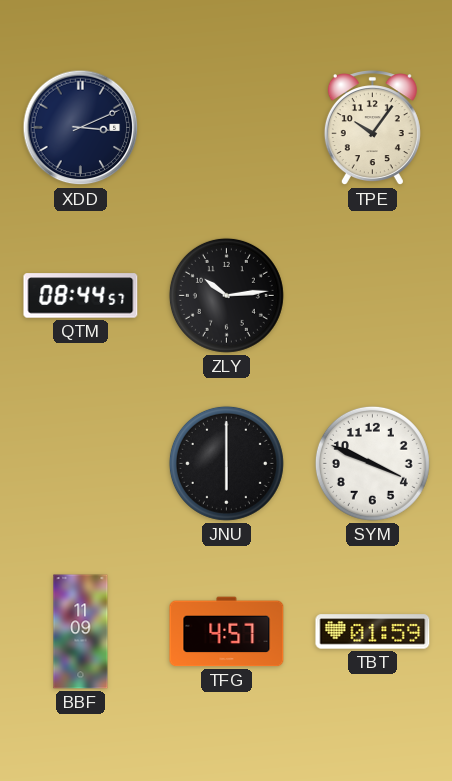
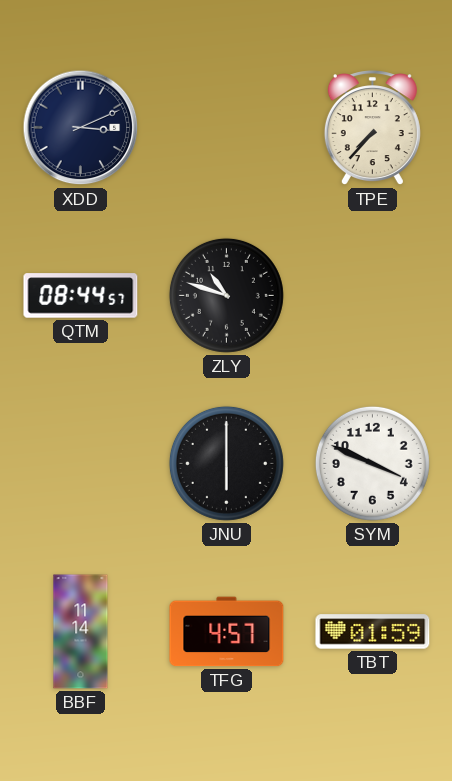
TPE: 10:06 -> 7:37 (372, 128)
ZLY: 10:14 -> 10:48 (226, 295)
BBF: 11:09 -> 11:14 (81, 632)
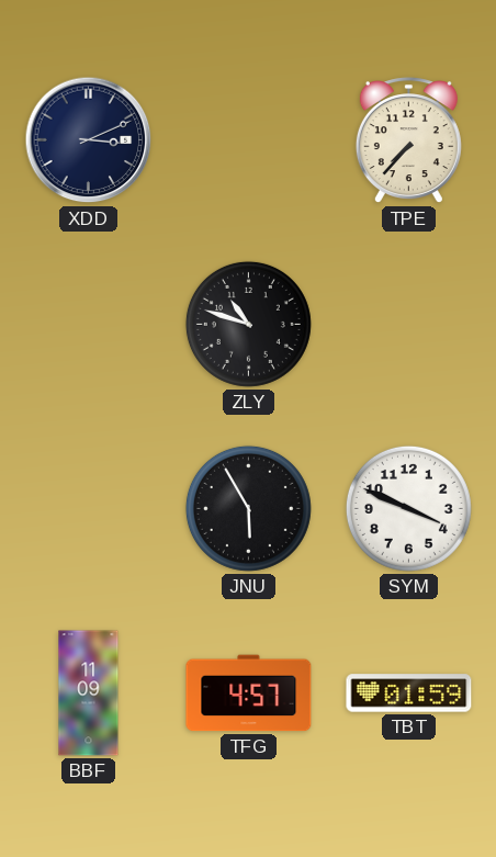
QTM: 08:44 -> none (81, 296)
JNU: 6:00 -> 5:55 (248, 508)
BBF: 11:14 -> 11:09 (89, 694)
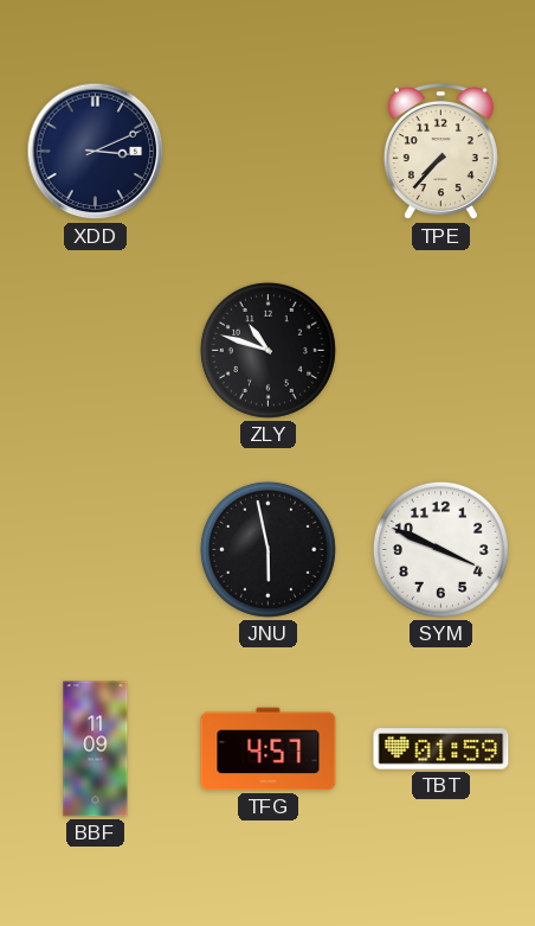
JNU: 5:55 -> 5:58 (267, 549)
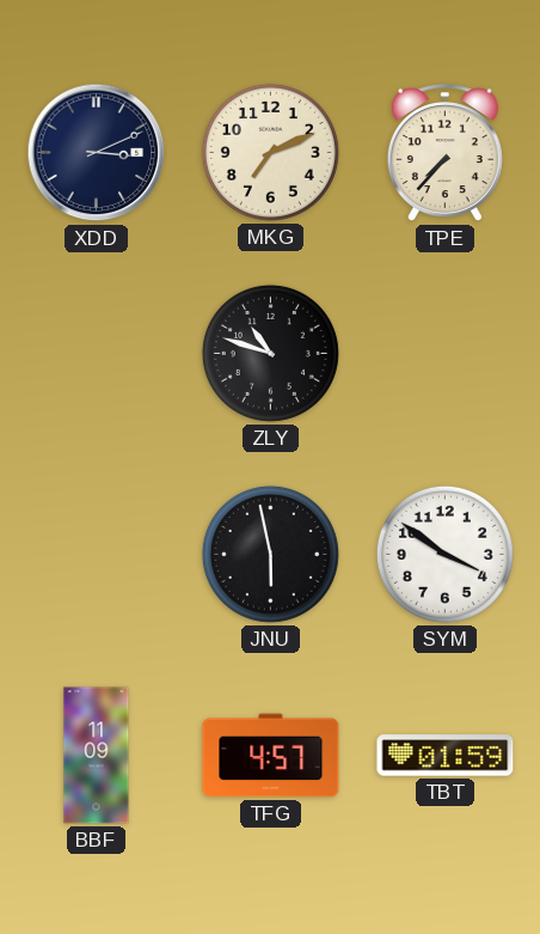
MKG: none -> 7:11 (270, 152)
SYM: 3:49 -> 3:51 (444, 554)
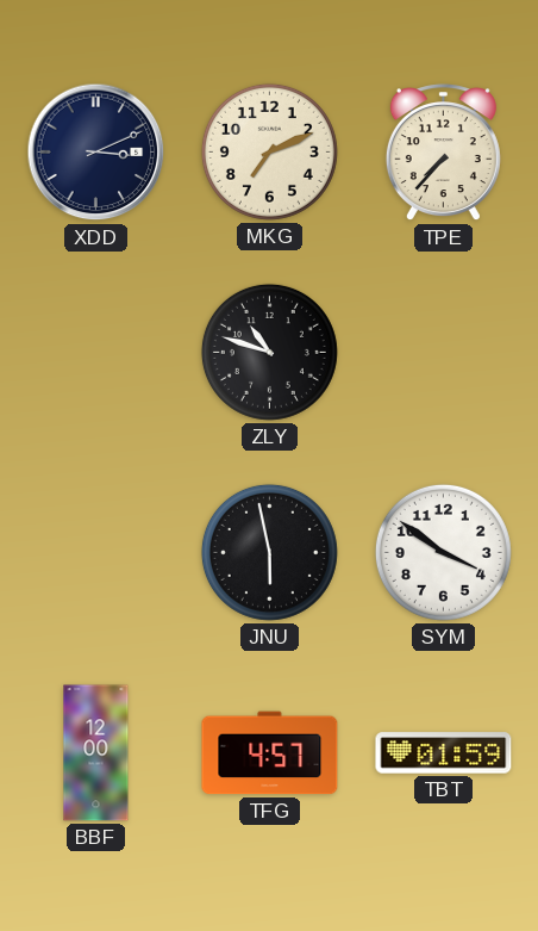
BBF: 11:09 -> 12:00 (96, 753)
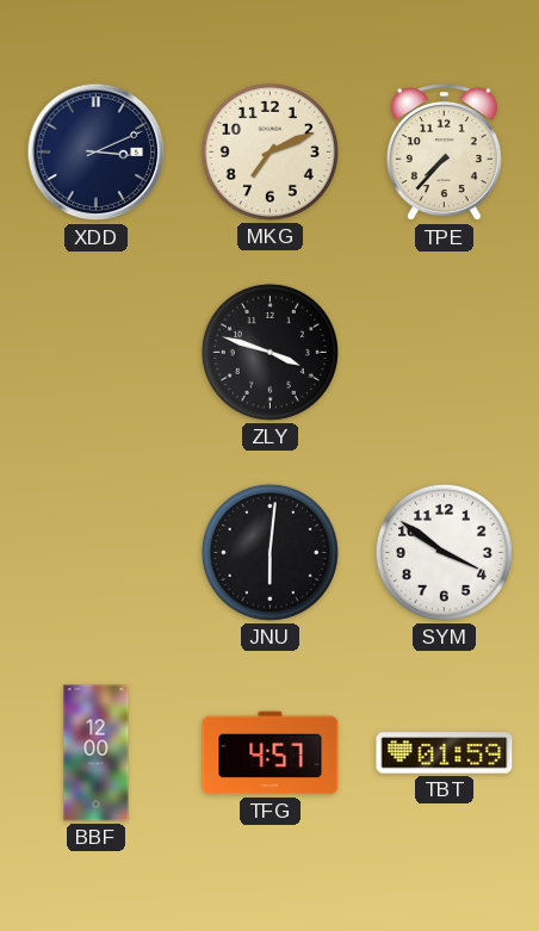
ZLY: 10:48 -> 3:48 (269, 352)
JNU: 5:58 -> 6:01 (269, 552)
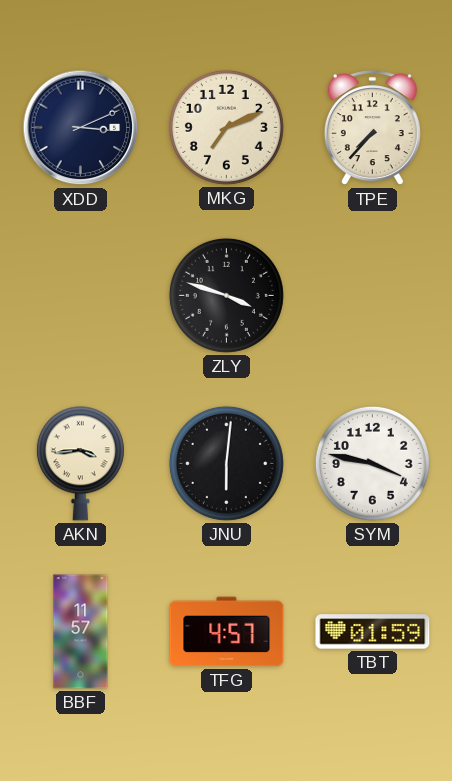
AKN: none -> 3:44 (80, 464)
SYM: 3:51 -> 3:47 (372, 463)
BBF: 12:00 -> 11:57 (81, 632)
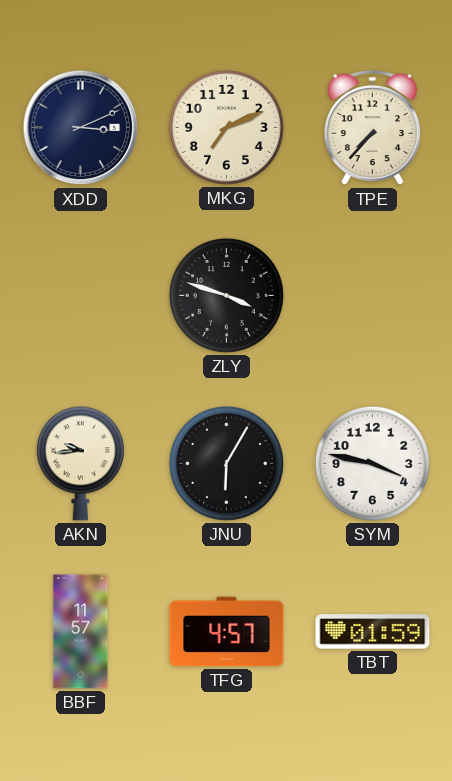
AKN: 3:44 -> 9:44 (80, 464)
JNU: 6:01 -> 6:05 (226, 463)
